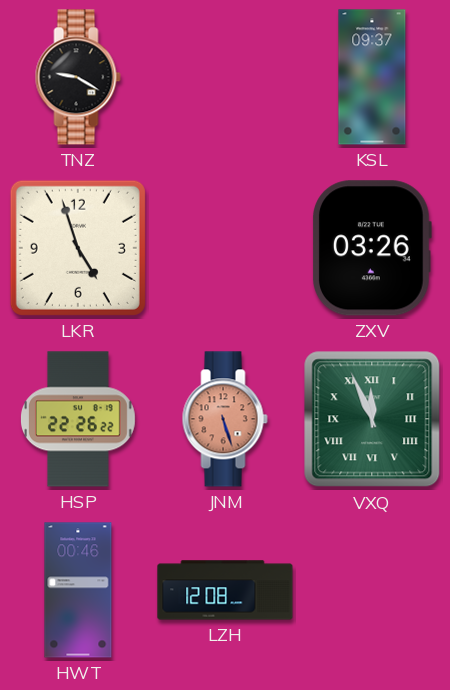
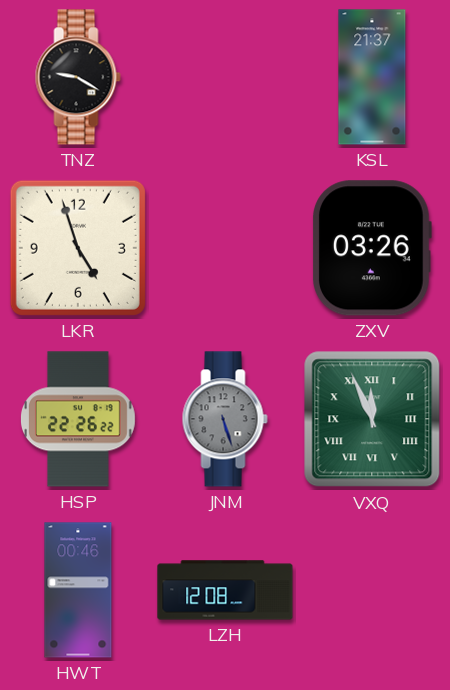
KSL: 09:37 -> 21:37 (372, 77)
JNM dial: salmon -> grey (225, 419)
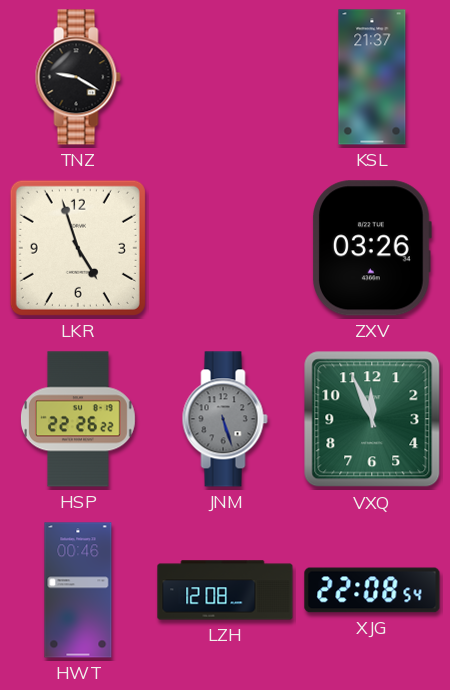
VXQ numerals: Roman -> Arabic (372, 419)
XJG: none -> 22:08 (372, 590)
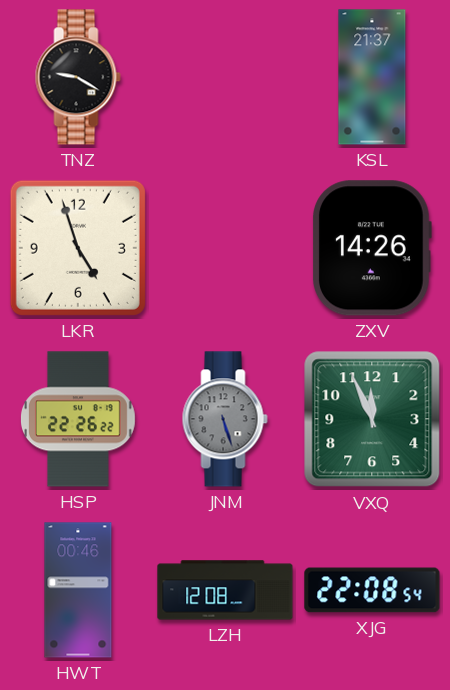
ZXV: 03:26 -> 14:26 (372, 248)
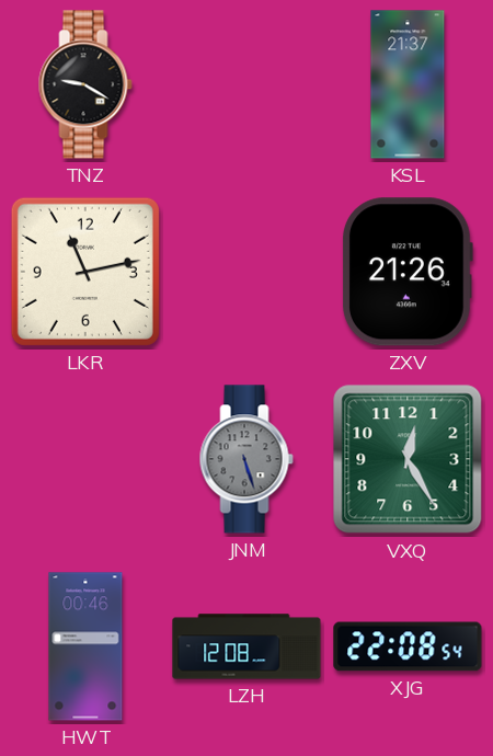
LKR: 4:57 -> 11:13 (85, 272)
ZXV: 14:26 -> 21:26 (408, 272)
HSP: 22:26 -> none (78, 419)
VXQ: 11:56 -> 12:25 (408, 459)
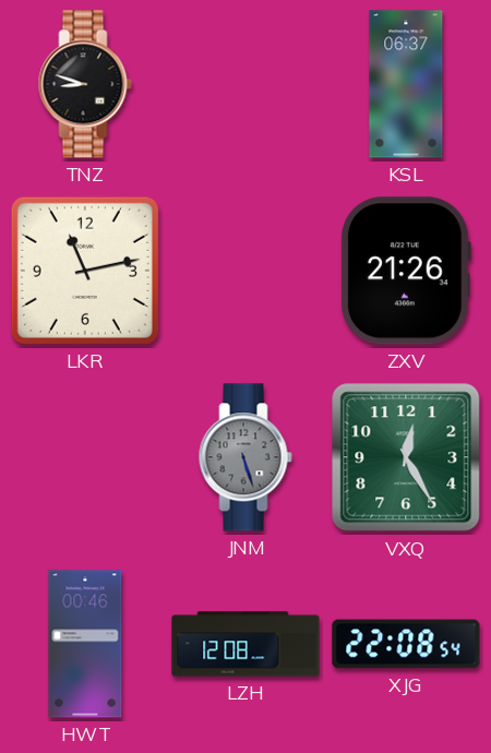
TNZ: 9:20 -> 8:48 (85, 84)
KSL: 21:37 -> 06:37 (406, 84)
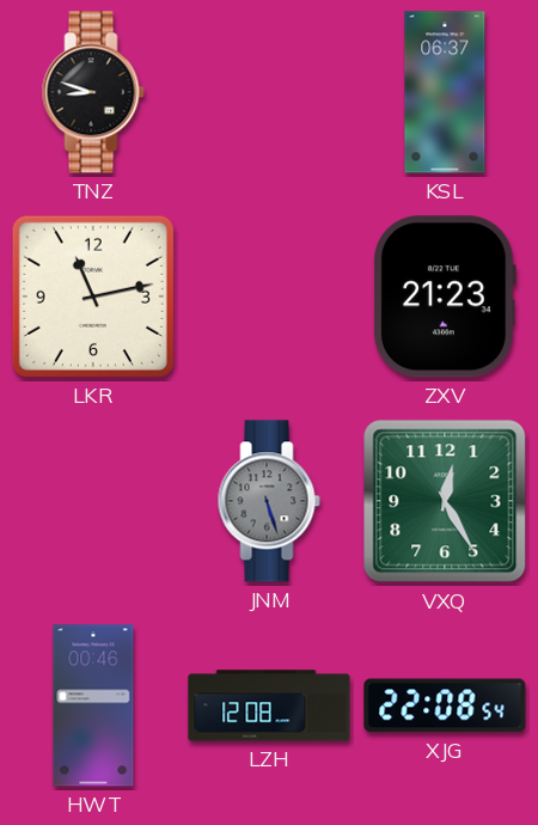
ZXV: 21:26 -> 21:23 (445, 297)
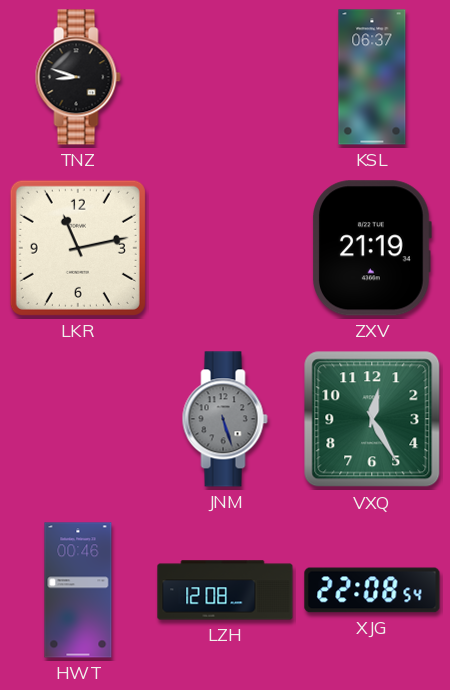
ZXV: 21:23 -> 21:19 (372, 248)
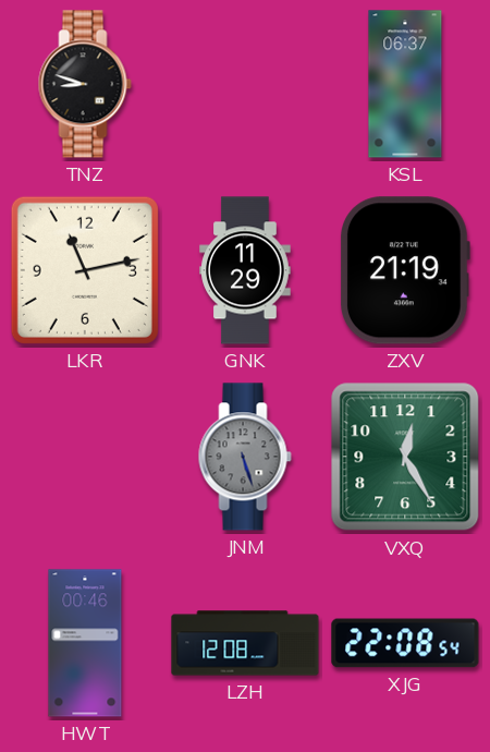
GNK: none -> 11:29 (245, 270)
